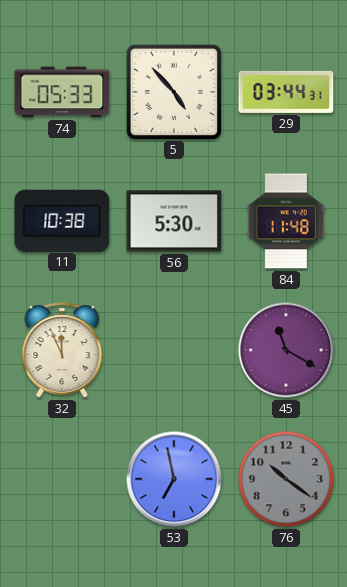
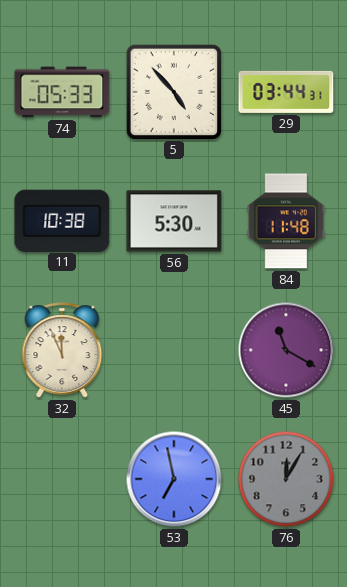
76: 10:21 -> 12:05 (286, 479)
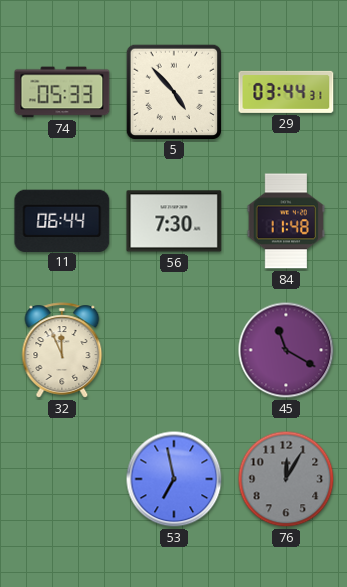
11: 10:38 -> 06:44 (62, 220)
56: 5:30 -> 7:30 (174, 221)
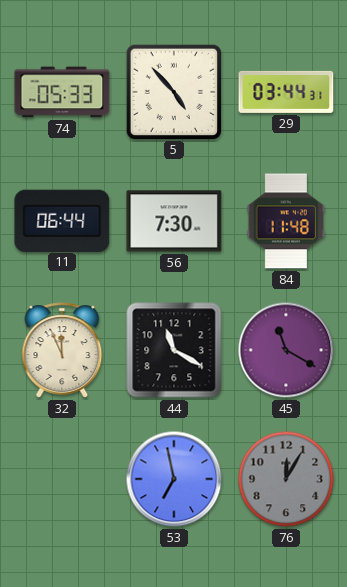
44: none -> 11:20 (174, 350)
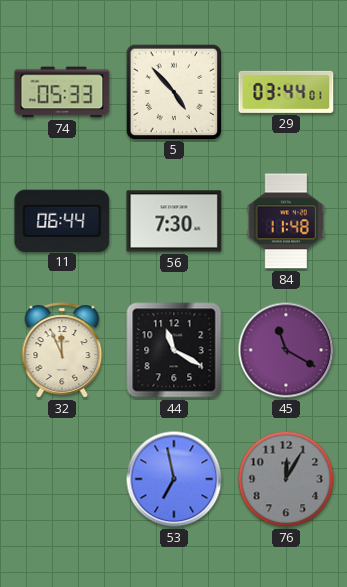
29: 03:44:31 -> 03:44:01 (286, 92)
